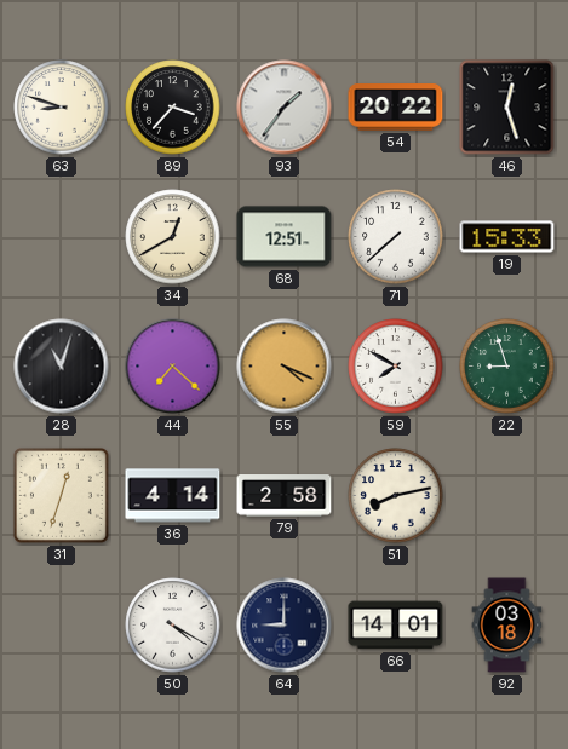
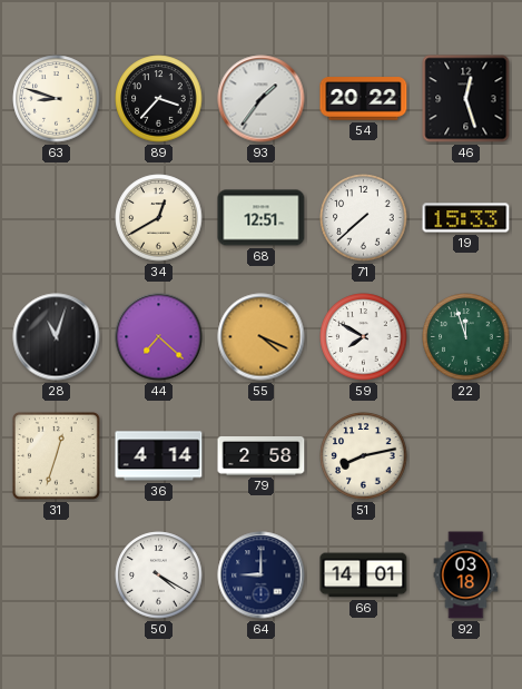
22: 8:57 -> 11:57 (466, 337)
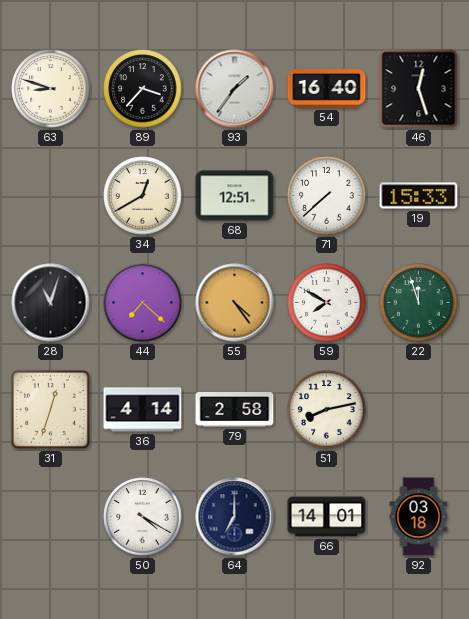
54: 20:22 -> 16:40 (327, 89)
55: 4:19 -> 4:24 (235, 303)
64: 9:00 -> 7:00 (235, 517)
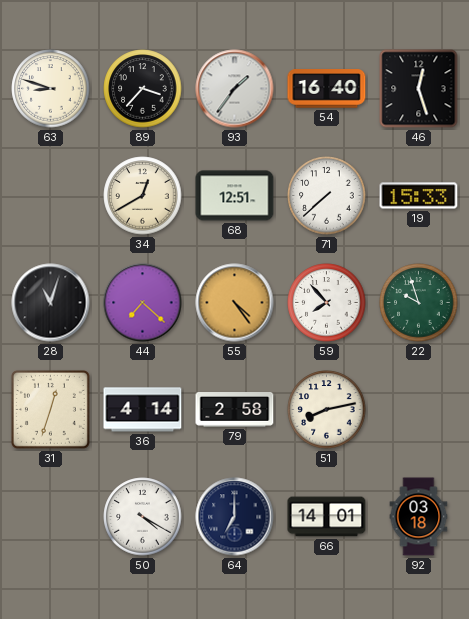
59: 7:50 -> 7:53 (327, 303)
22: 11:57 -> 9:57 (419, 303)
